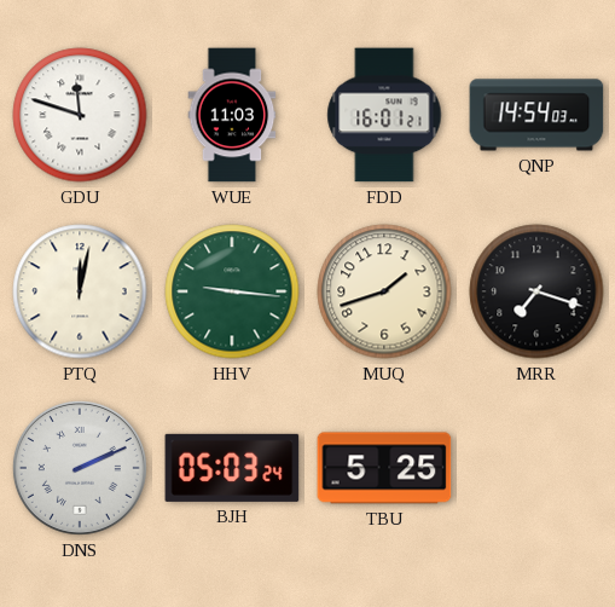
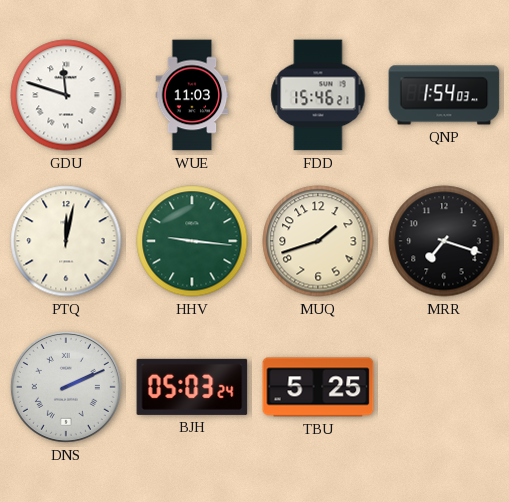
FDD: 16:01 -> 15:46 (318, 95)
QNP: 14:54 -> 1:54 (444, 95)
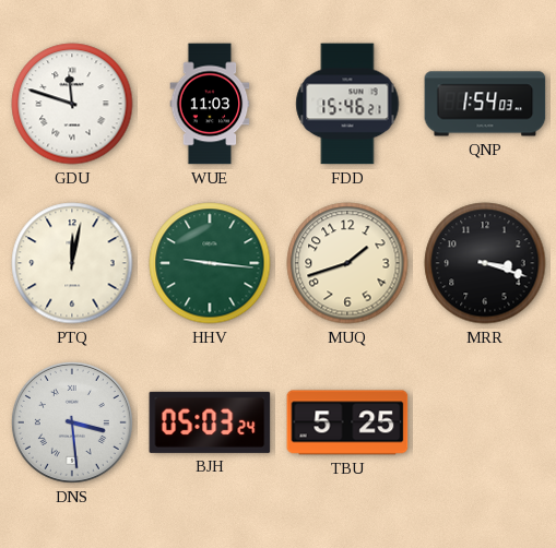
MRR: 7:18 -> 3:18 (485, 263)
DNS: 2:11 -> 3:29 (72, 422)
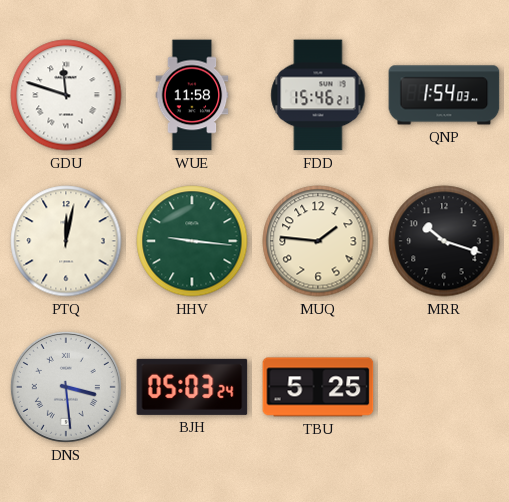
WUE: 11:03 -> 11:58 (192, 95)
MUQ: 1:42 -> 1:46 (318, 241)
MRR: 3:18 -> 10:18 (444, 241)
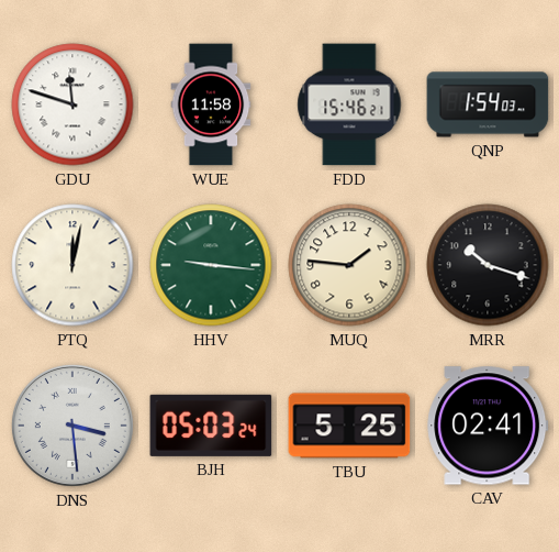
CAV: none -> 02:41 (488, 426)
